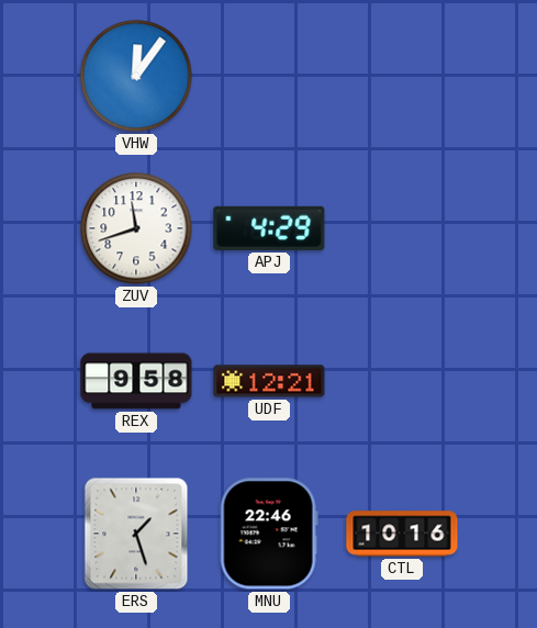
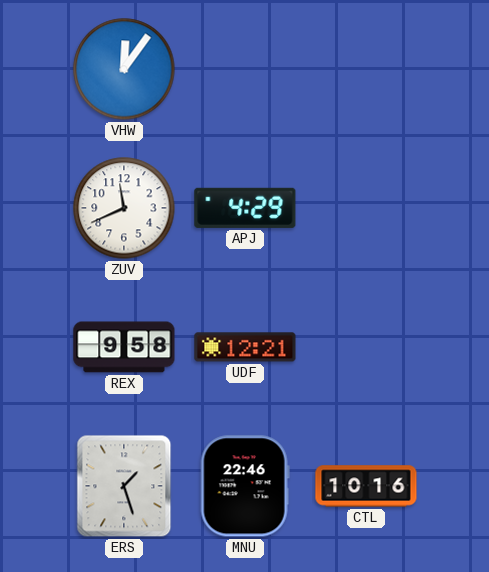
ZUV: 11:42 -> 11:41 (124, 208)
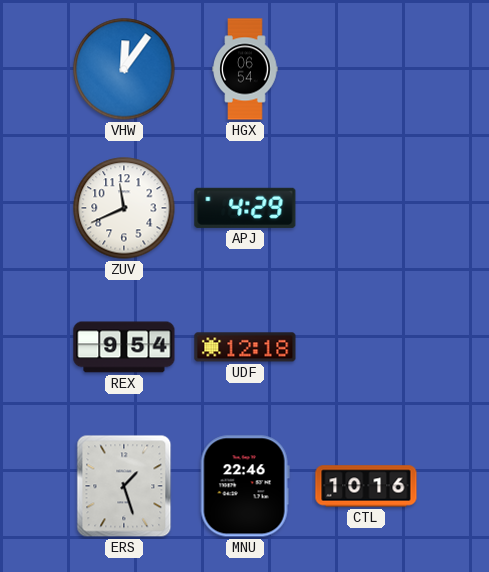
HGX: none -> 06:54 (245, 69)
REX: 9:58 -> 9:54 (124, 347)
UDF: 12:21 -> 12:18 (245, 347)
